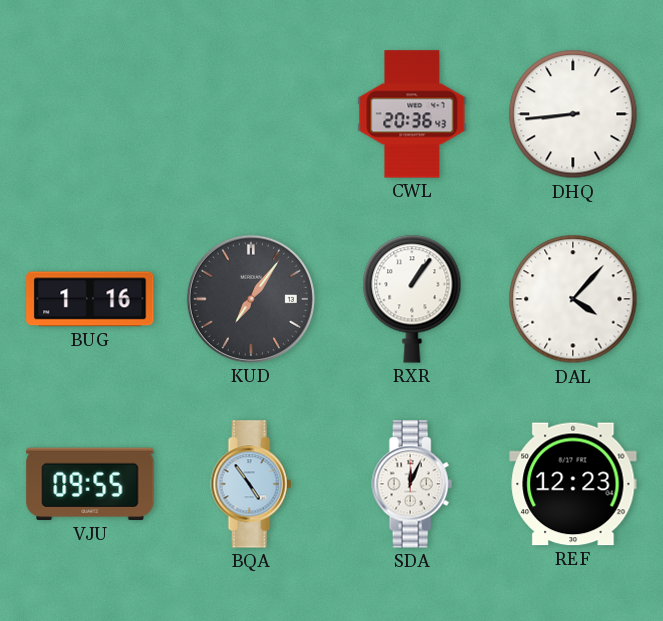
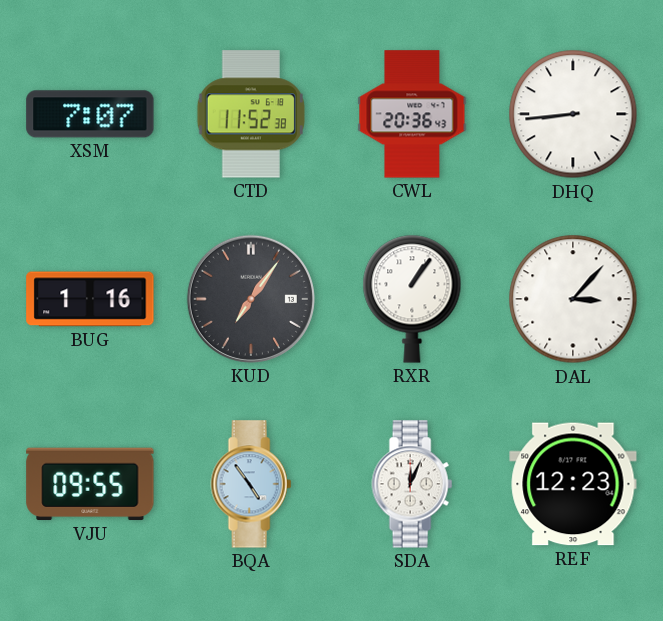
XSM: none -> 7:07 (90, 114)
CTD: none -> 11:52 (251, 114)
DAL: 4:07 -> 3:07 (573, 299)
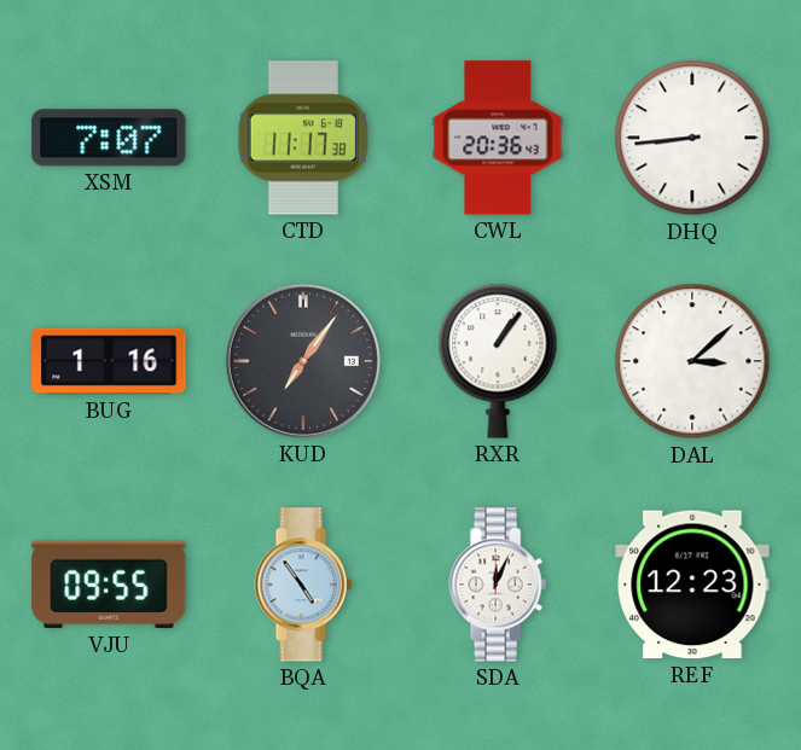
CTD: 11:52 -> 11:17 (303, 138)
DAL: 3:07 -> 3:08 (692, 361)
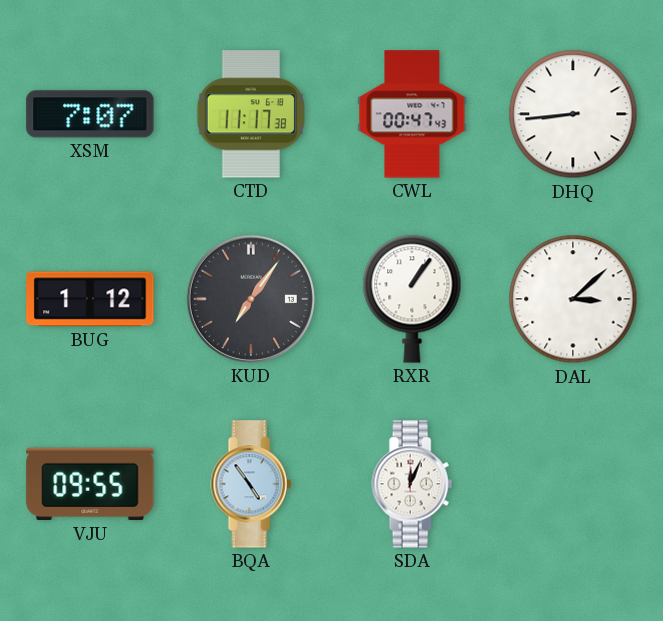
CWL: 20:36 -> 00:47 (412, 114)
BUG: 1:16 -> 1:12 (90, 299)
REF: 12:23 -> none (692, 585)
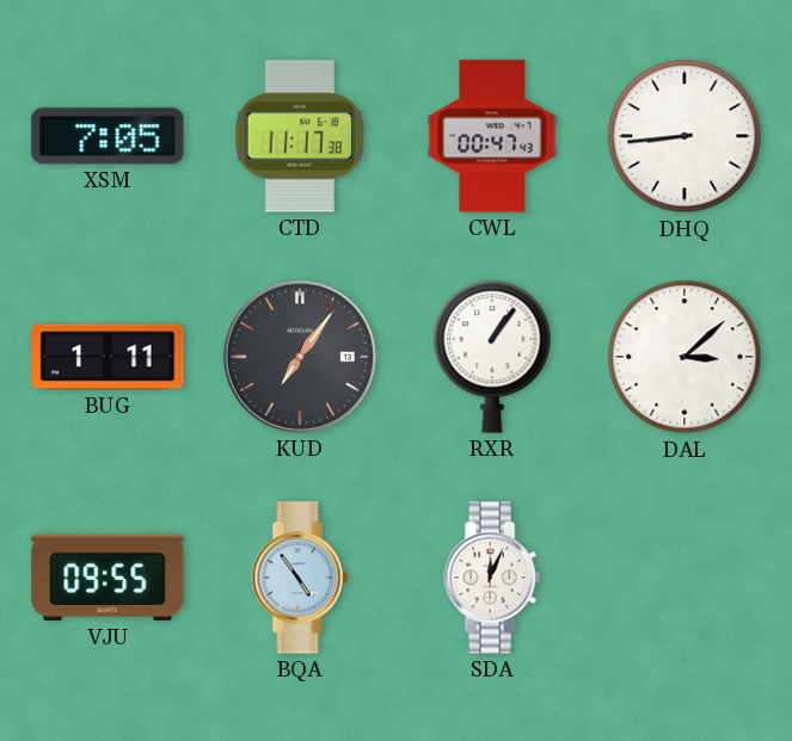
XSM: 7:07 -> 7:05 (108, 136)
BUG: 1:12 -> 1:11 (108, 357)
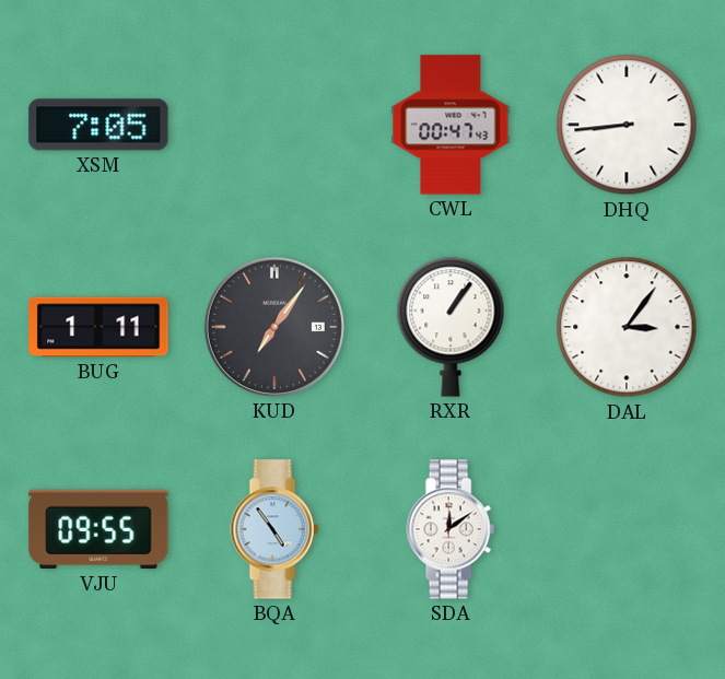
CTD: 11:17 -> none (300, 136)
DAL: 3:08 -> 3:06 (627, 327)
SDA: 12:04 -> 12:09 (451, 529)
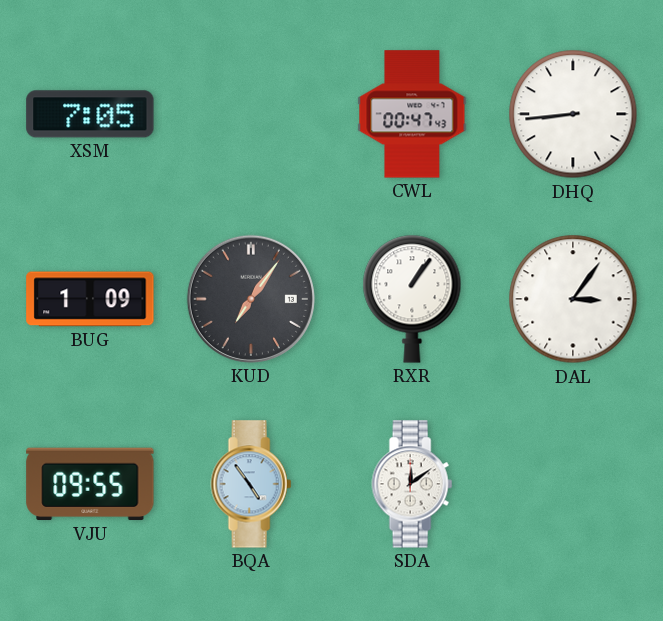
BUG: 1:11 -> 1:09 (90, 299)
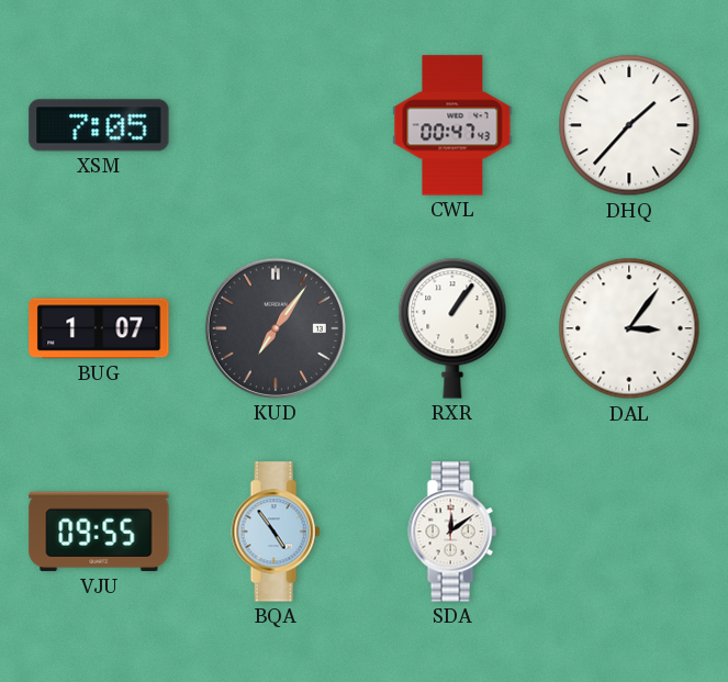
DHQ: 8:44 -> 1:37 (629, 125)
BUG: 1:09 -> 1:07 (99, 328)
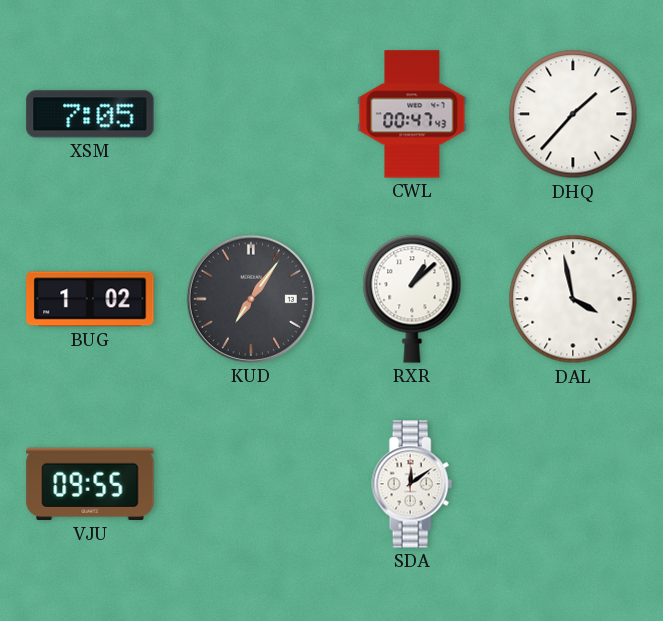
BUG: 1:07 -> 1:02 (90, 299)
RXR: 1:06 -> 1:08 (412, 299)
DAL: 3:06 -> 3:58 (573, 299)
BQA: 4:54 -> none (276, 532)
